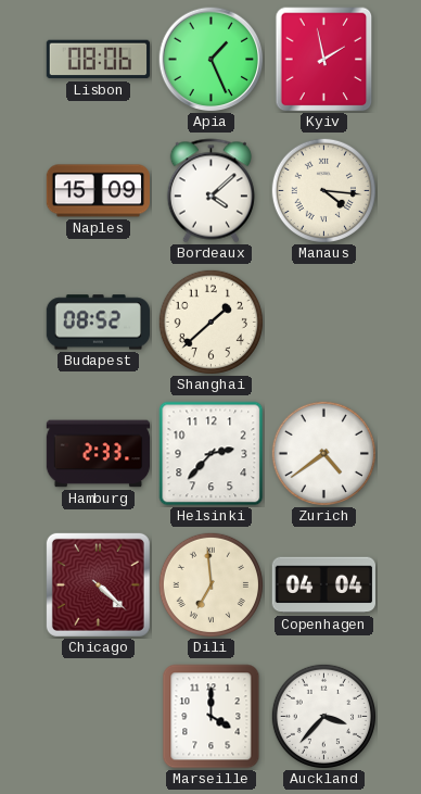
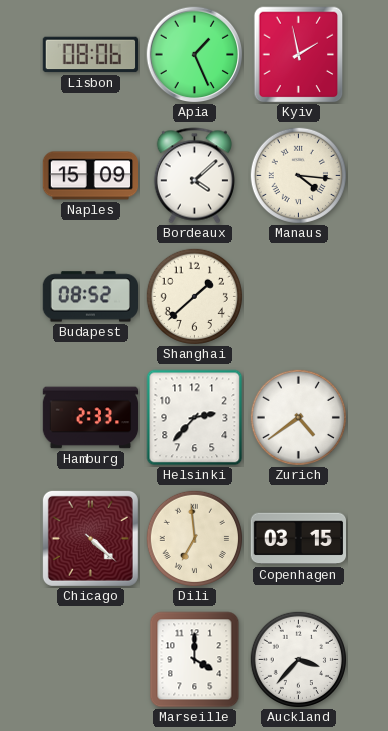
Copenhagen: 04:04 -> 03:15 (299, 539)
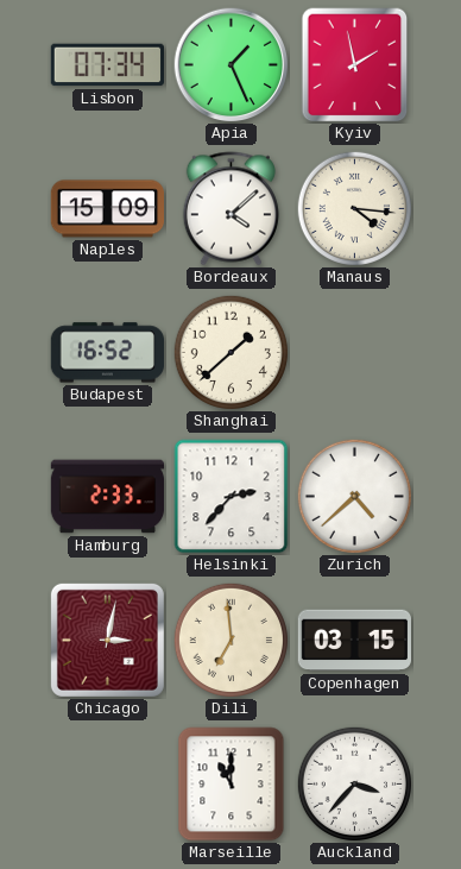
Lisbon: 08:06 -> 07:34 (107, 65)
Budapest: 08:52 -> 16:52 (107, 353)
Zurich: 4:39 -> 4:38 (354, 496)
Chicago: 4:22 -> 3:02 (107, 640)
Marseille: 4:00 -> 11:00 (232, 785)
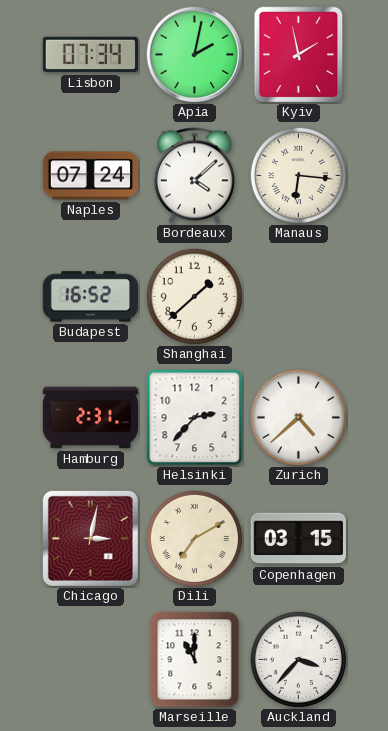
Apia: 1:26 -> 2:02 (195, 55)
Naples: 15:09 -> 07:24 (91, 176)
Manaus: 4:16 -> 6:16 (298, 175)
Hamburg: 2:33 -> 2:31 (91, 418)
Dili: 6:59 -> 7:10 (194, 538)
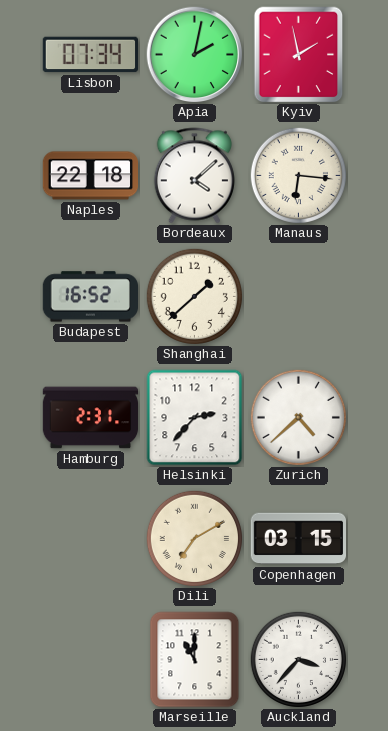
Naples: 07:24 -> 22:18 (91, 176)
Chicago: 3:02 -> none (90, 538)
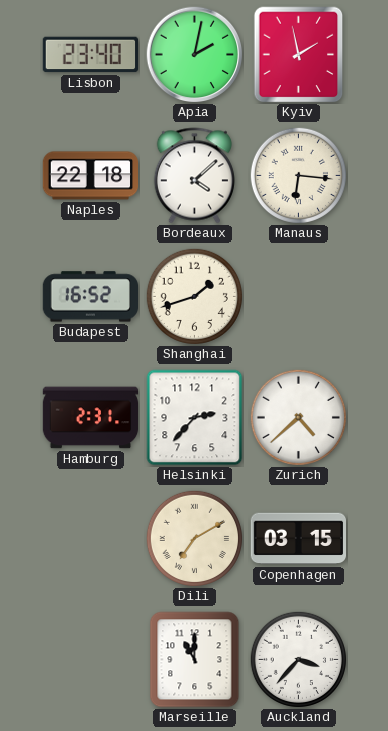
Lisbon: 07:34 -> 23:40 (90, 55)
Shanghai: 1:38 -> 1:42 (194, 296)
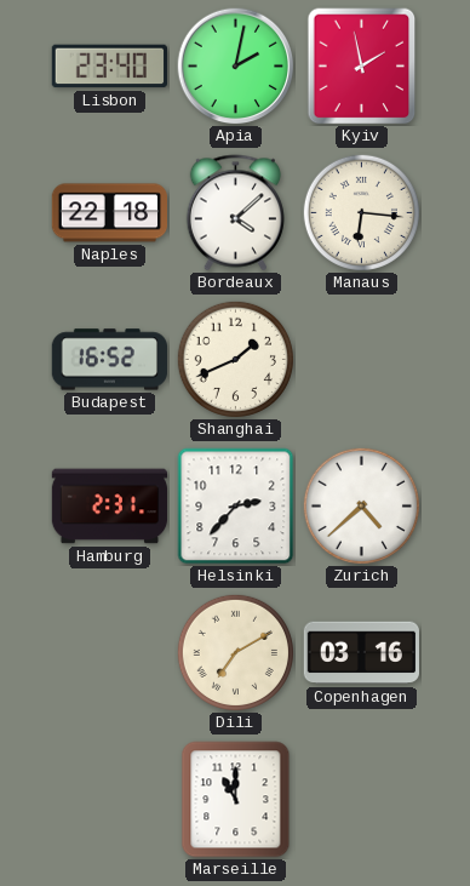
Shanghai: 1:42 -> 1:41 (235, 359)
Copenhagen: 03:15 -> 03:16 (362, 653)
Auckland: 3:37 -> none (298, 659)
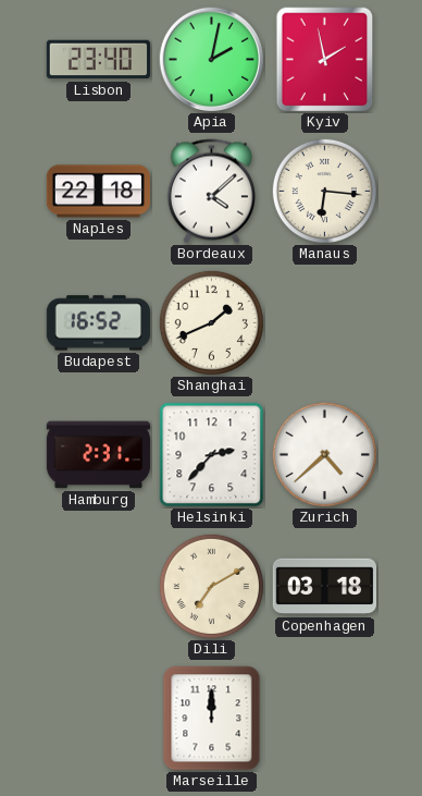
Copenhagen: 03:16 -> 03:18 (325, 587)
Marseille: 11:00 -> 12:00 (212, 719)
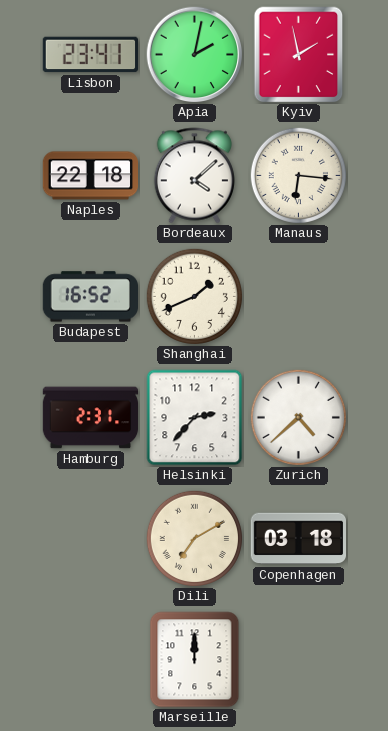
Lisbon: 23:40 -> 23:41 (90, 55)
